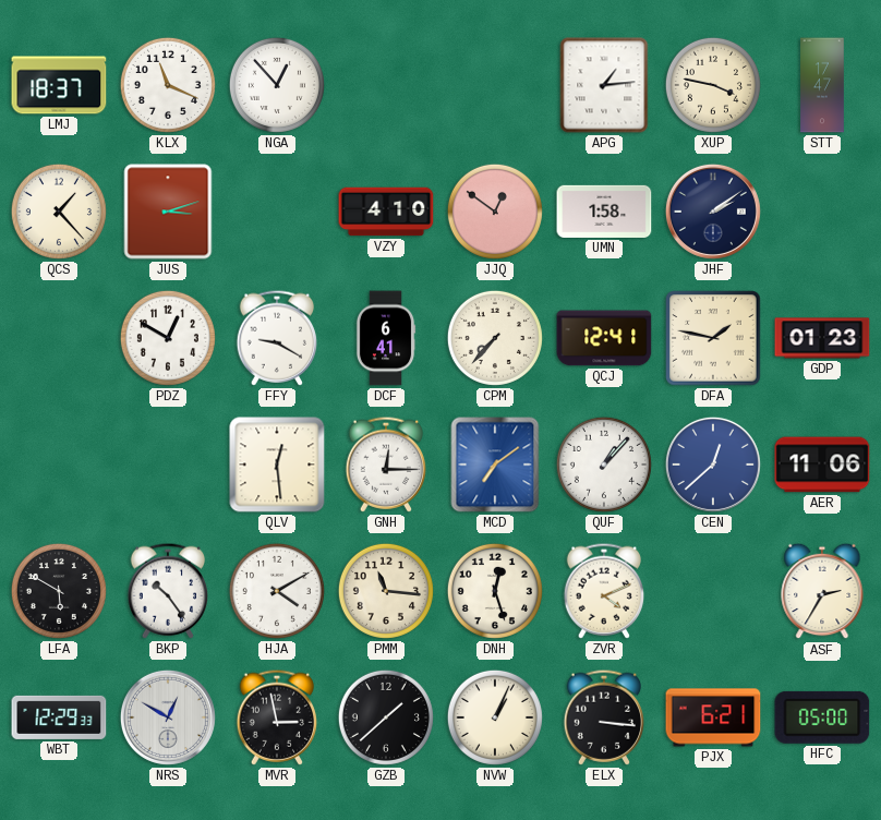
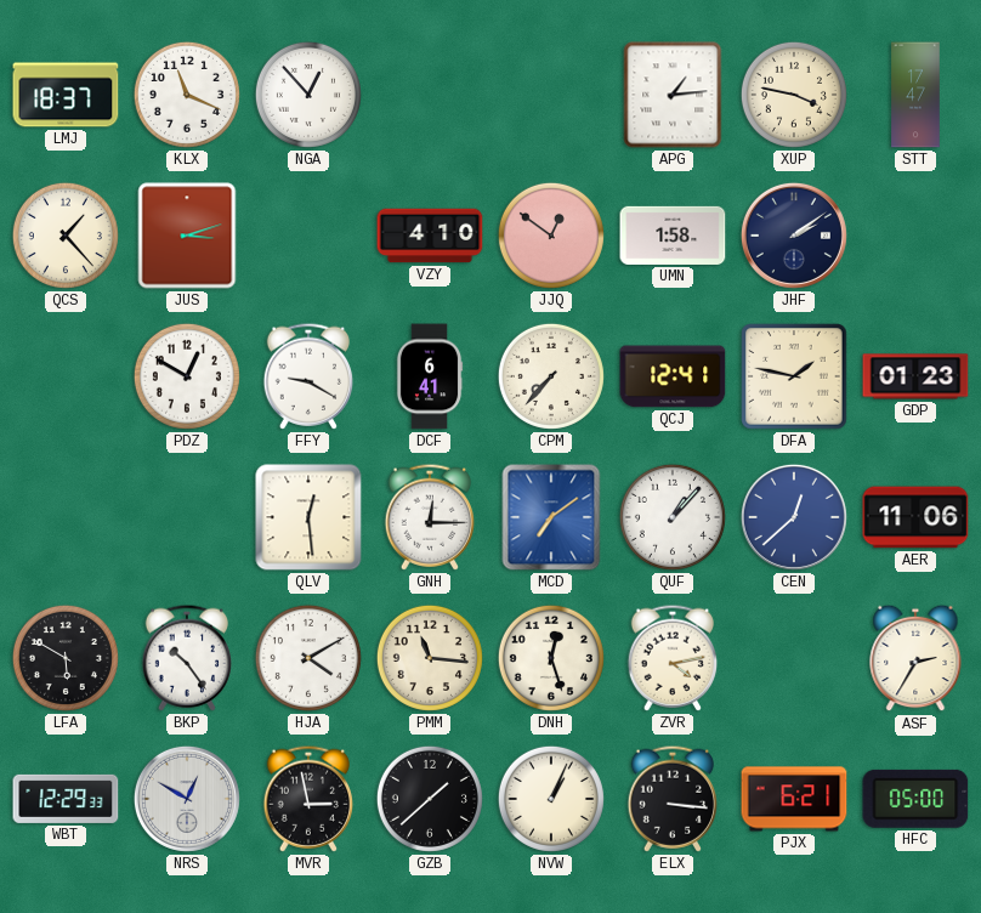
ZVR: 4:11 -> 4:13 (673, 658)
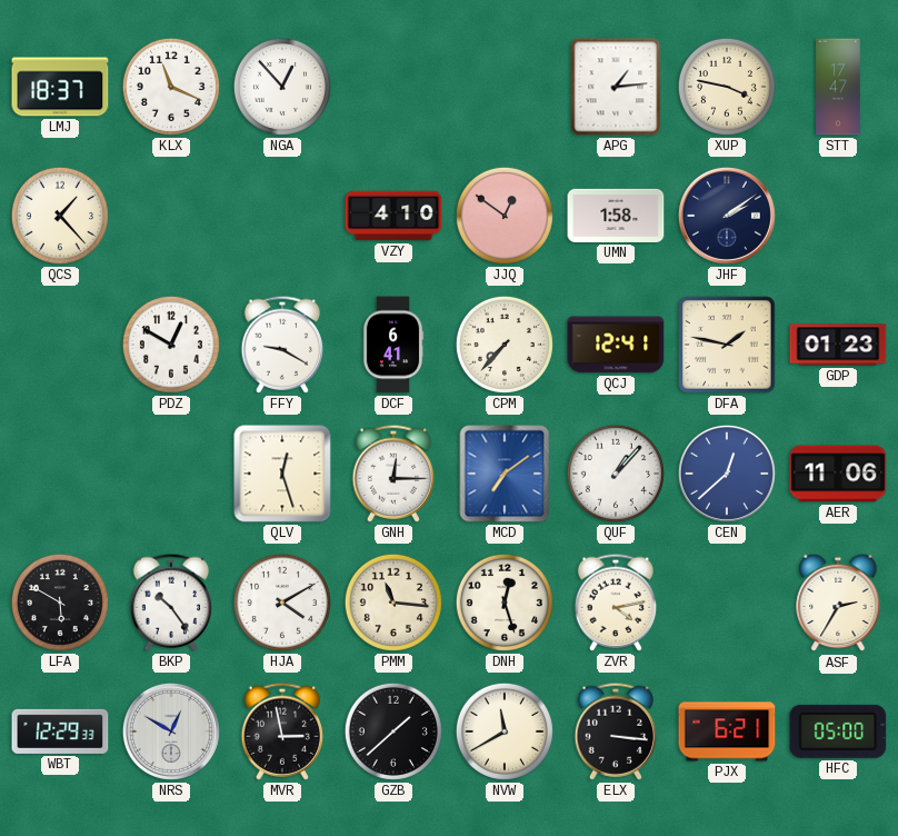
JUS: 3:12 -> none (187, 236)
QLV: 12:29 -> 12:27 (282, 474)
NVW: 1:04 -> 11:40 (505, 731)
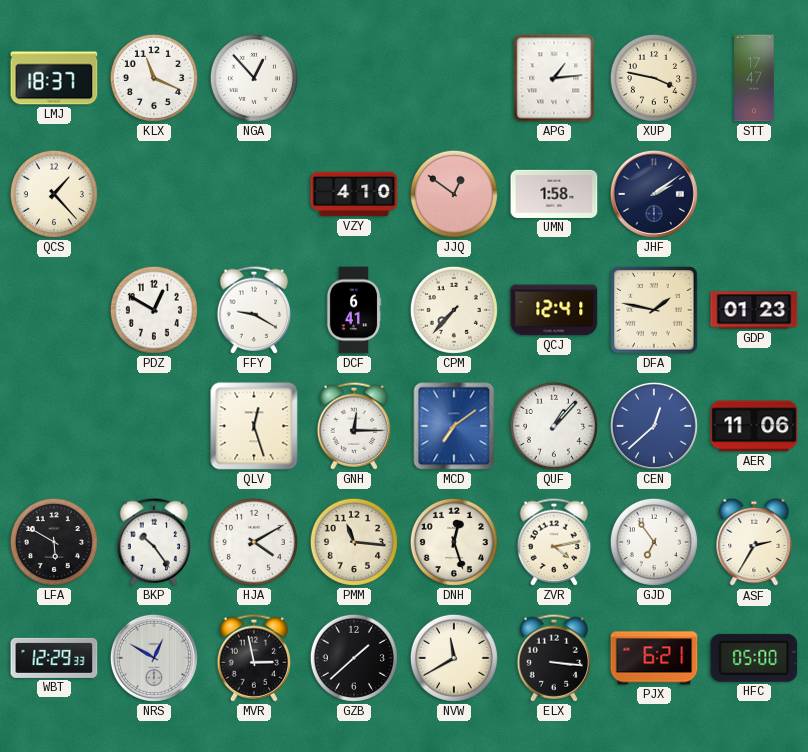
GJD: none -> 6:54 (654, 542)
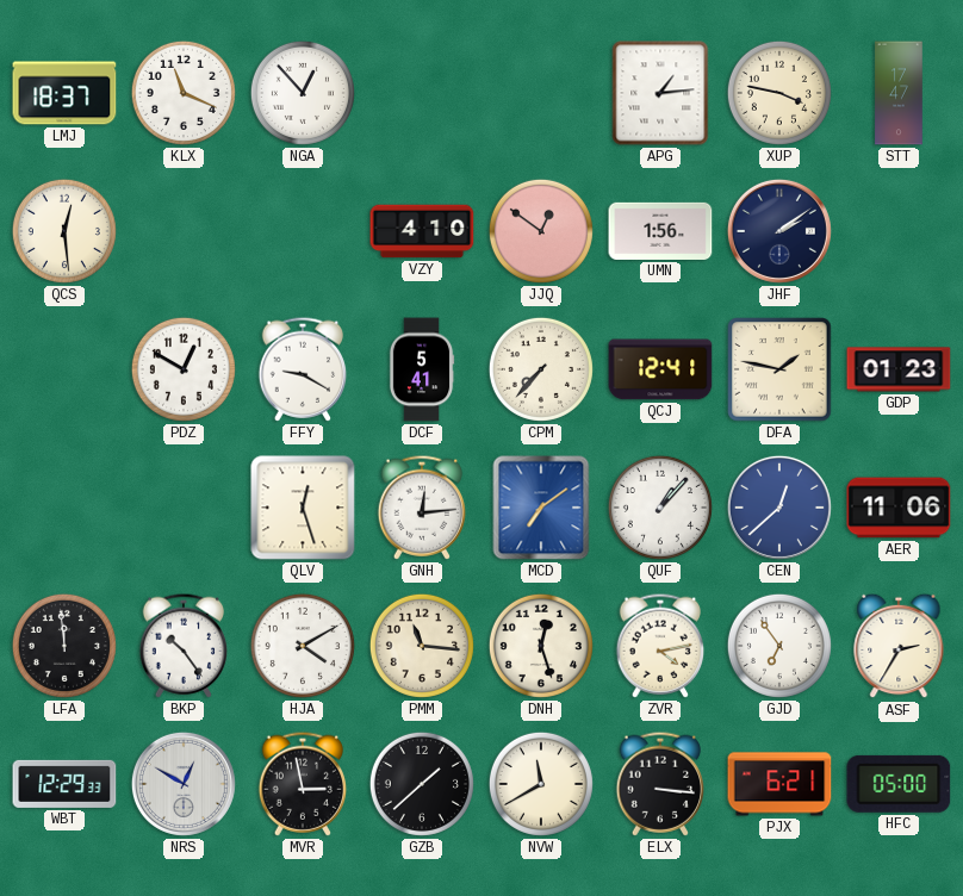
QCS: 1:23 -> 12:29 (64, 231)
UMN: 1:58 -> 1:56 (660, 231)
DCF: 6:41 -> 5:41 (422, 369)
GNH: 12:15 -> 12:14 (422, 508)
LFA: 5:50 -> 11:59 (64, 646)
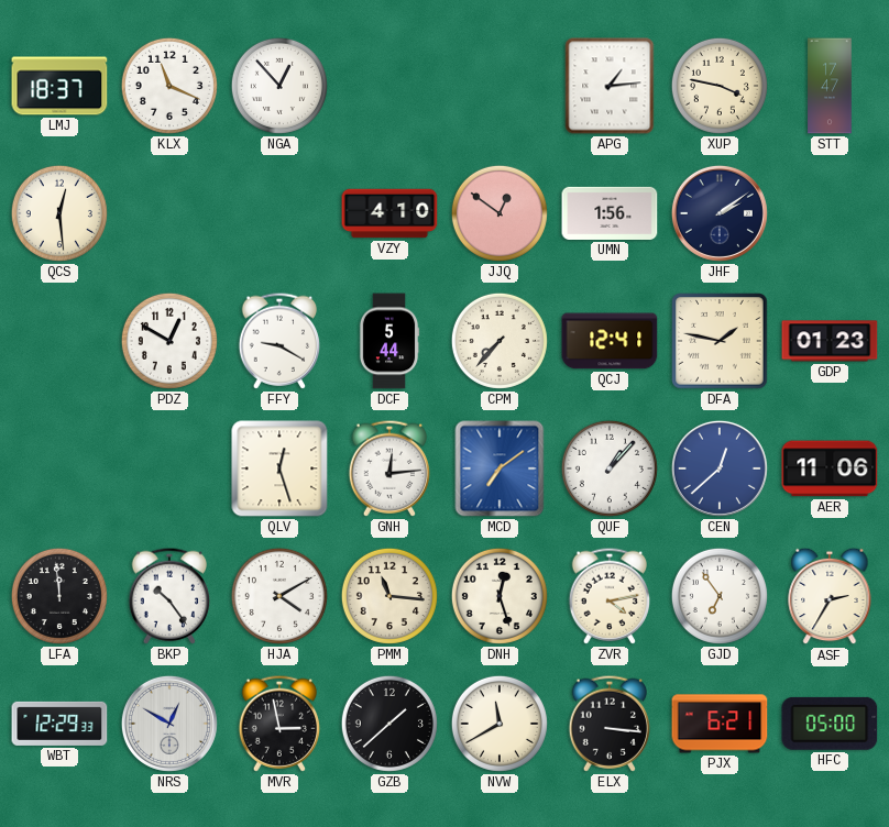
DCF: 5:41 -> 5:44 (389, 341)
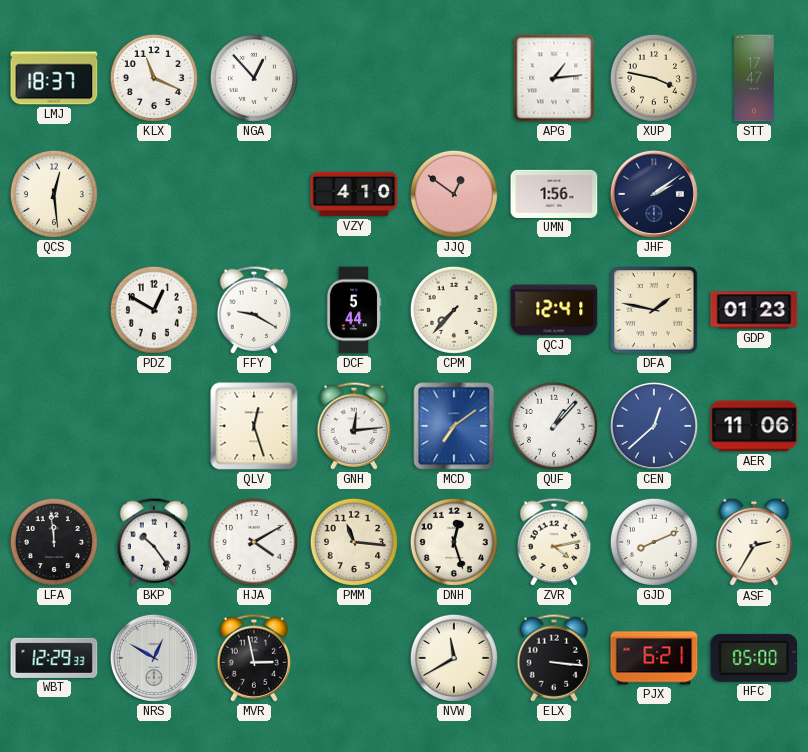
GJD: 6:54 -> 8:11 (654, 542)
GZB: 1:38 -> none (389, 724)
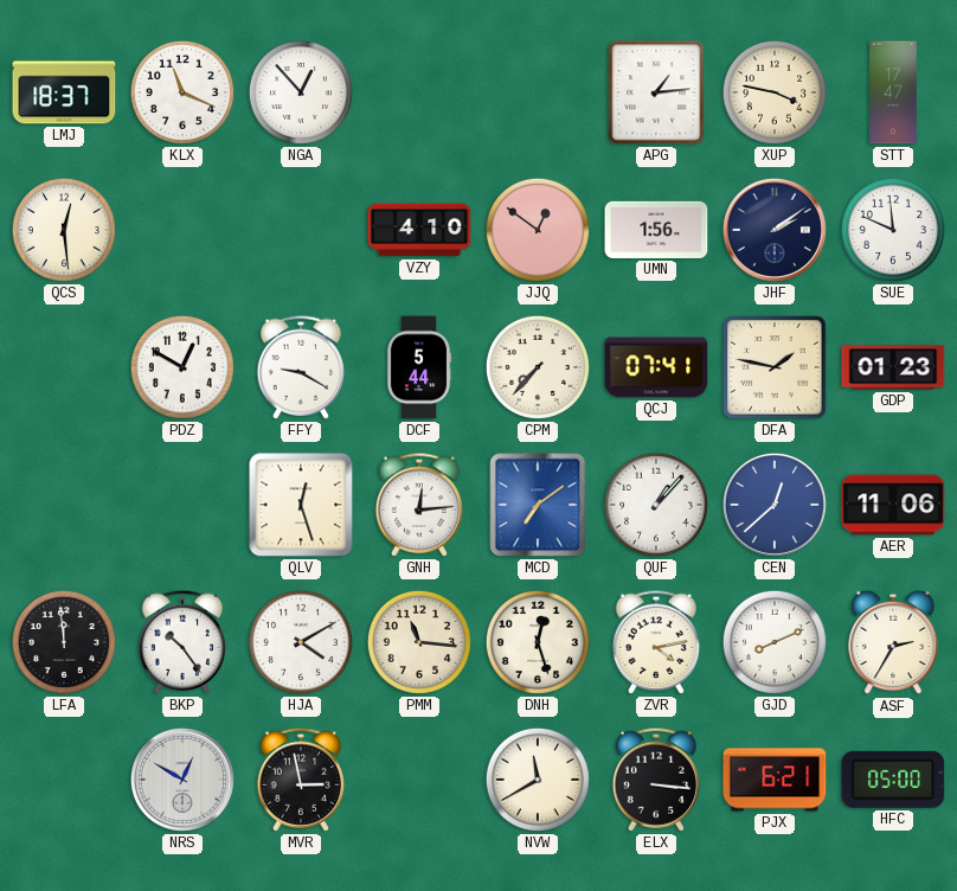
SUE: none -> 11:49 (893, 230)
QCJ: 12:41 -> 07:41 (656, 367)
WBT: 12:29 -> none (54, 658)
